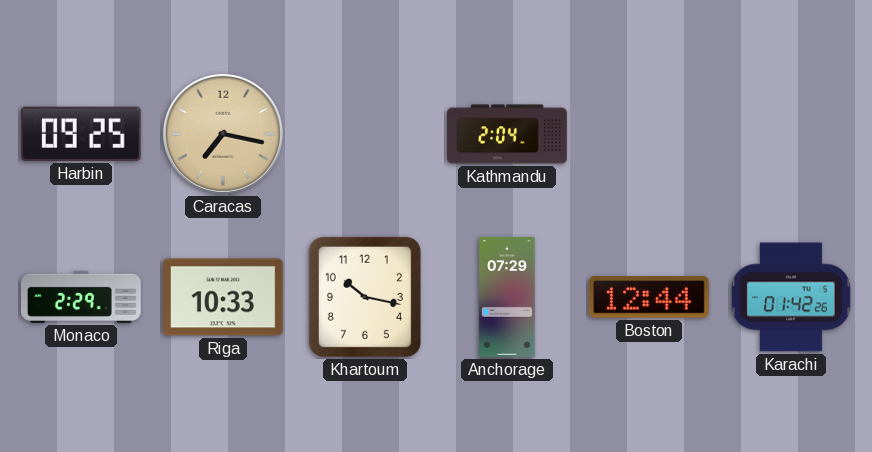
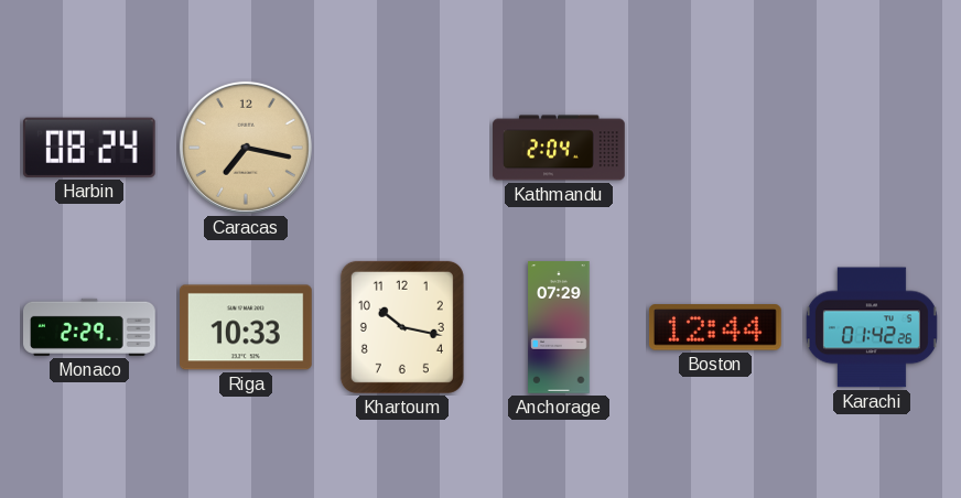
Harbin: 09:25 -> 08:24 (89, 148)
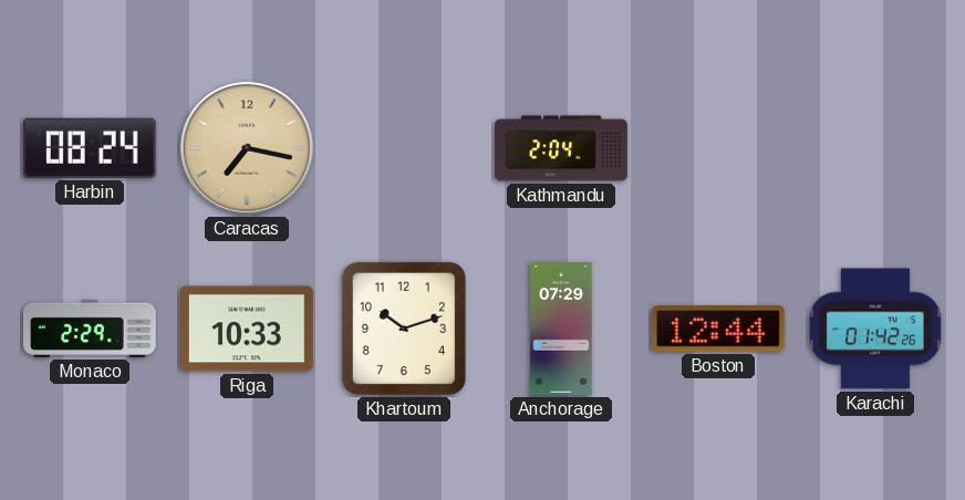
Khartoum: 10:17 -> 10:12 (404, 329)
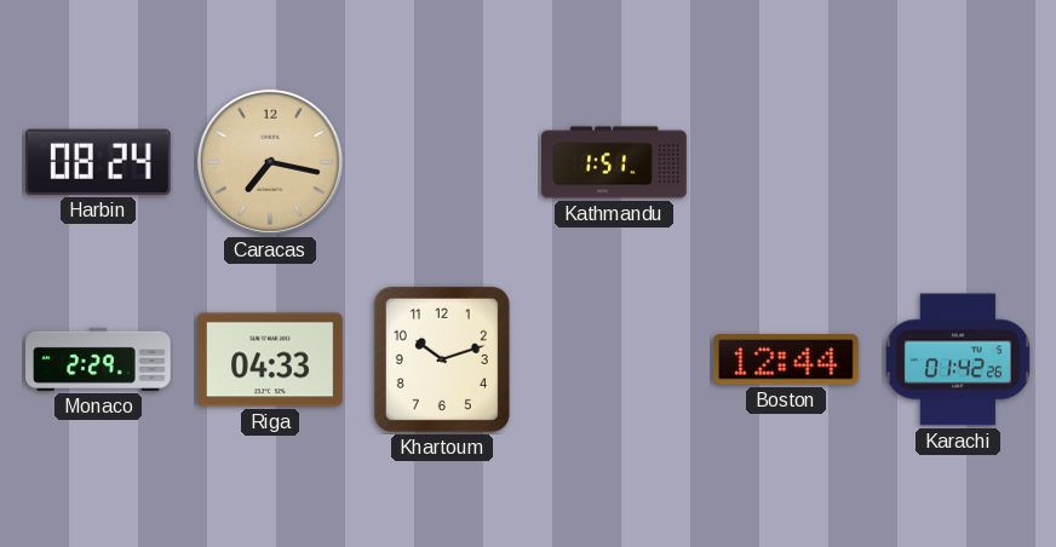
Kathmandu: 2:04 -> 1:51 (614, 162)
Riga: 10:33 -> 04:33 (271, 359)
Anchorage: 07:29 -> none (561, 329)
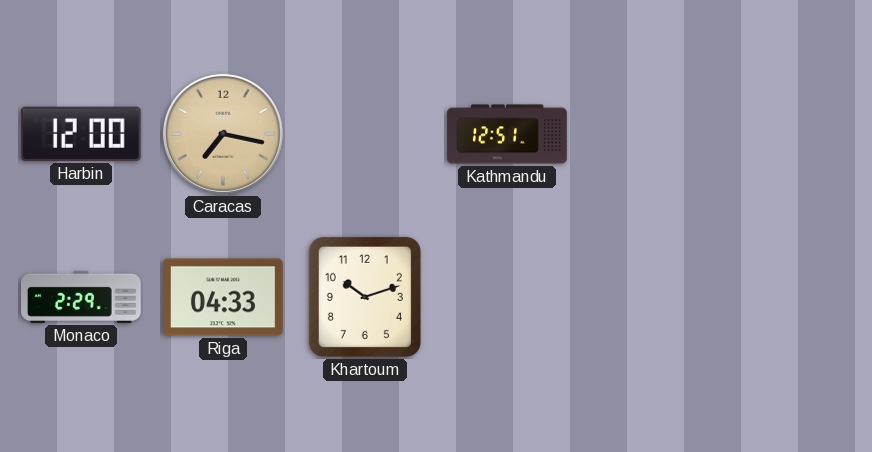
Harbin: 08:24 -> 12:00 (81, 134)
Kathmandu: 1:51 -> 12:51 (507, 134)
Boston: 12:44 -> none (786, 359)
Karachi: 01:42 -> none (958, 359)
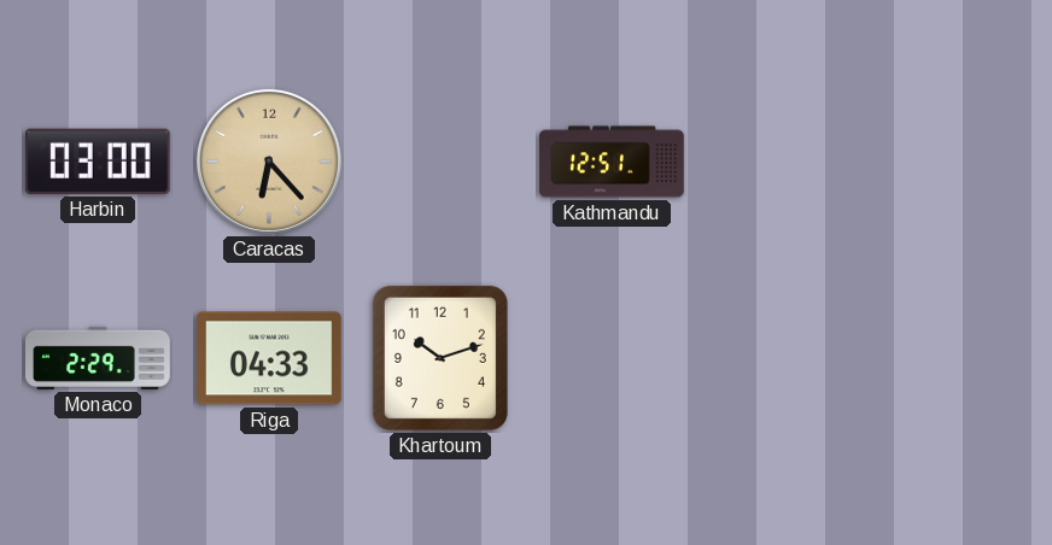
Harbin: 12:00 -> 03:00 (98, 162)
Caracas: 7:17 -> 6:23 (269, 162)
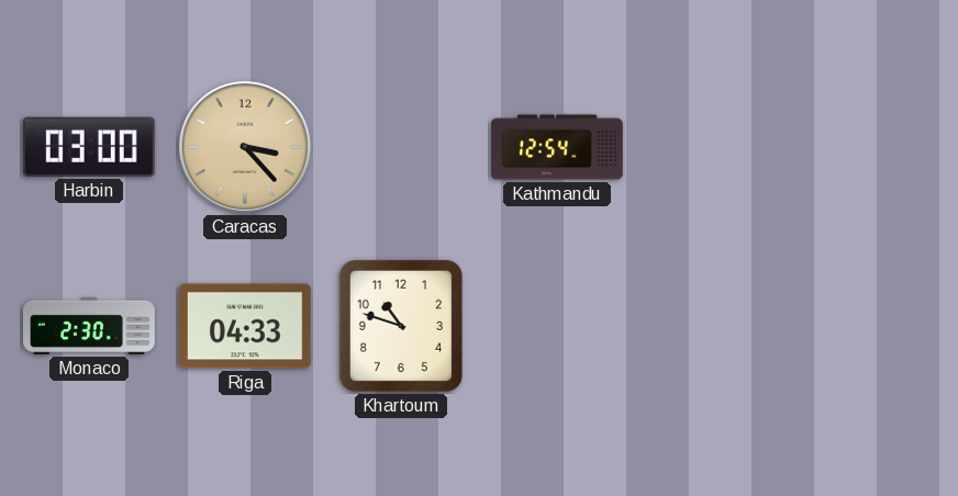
Caracas: 6:23 -> 3:23 (245, 147)
Kathmandu: 12:51 -> 12:54 (557, 147)
Monaco: 2:29 -> 2:30 (90, 326)
Khartoum: 10:12 -> 10:48 (401, 326)
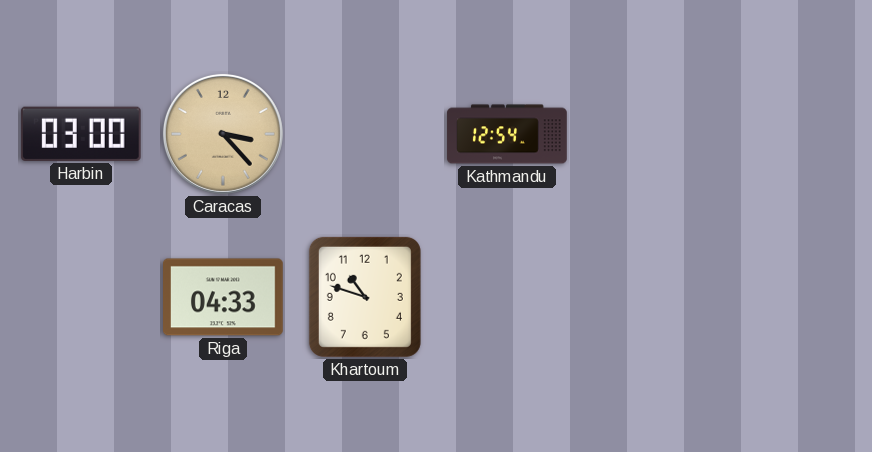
Monaco: 2:30 -> none (90, 326)
